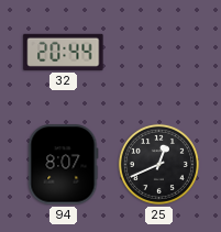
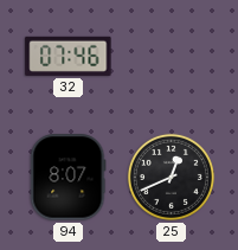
32: 20:44 -> 07:46 (69, 56)
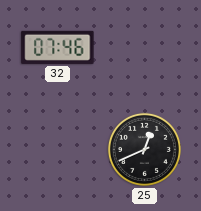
94: 8:07 -> none (69, 178)
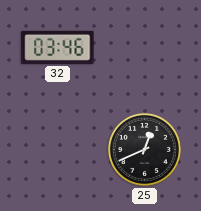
32: 07:46 -> 03:46 (58, 47)
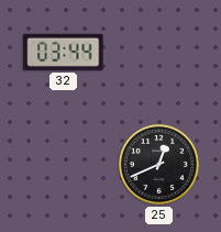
32: 03:46 -> 03:44 (64, 52)
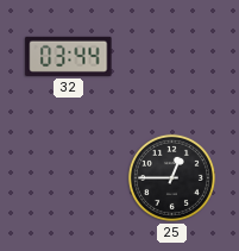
25: 12:41 -> 12:45 (171, 177)
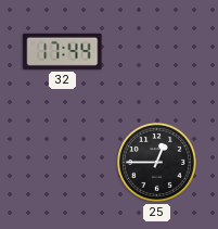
32: 03:44 -> 17:44 (63, 51)
